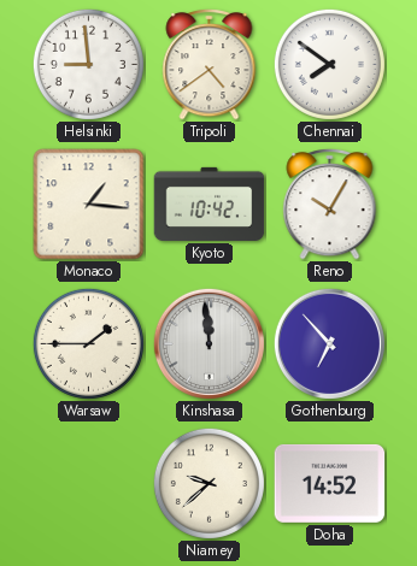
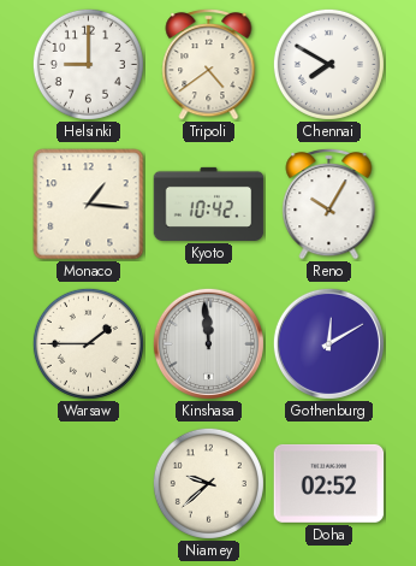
Helsinki: 8:59 -> 9:00 (88, 64)
Chennai: 7:51 -> 7:50 (328, 64)
Gothenburg: 6:53 -> 12:10 (328, 343)
Doha: 14:52 -> 02:52 (329, 483)
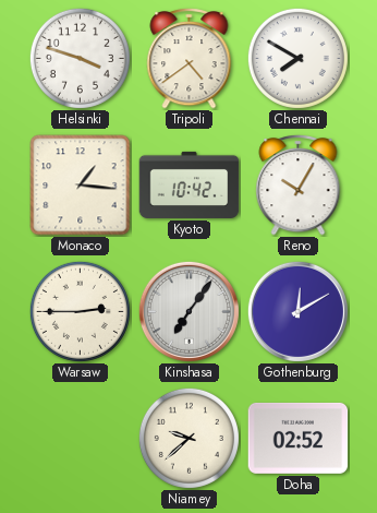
Helsinki: 9:00 -> 3:48 (80, 58)
Warsaw: 1:45 -> 2:45 (80, 311)
Kinshasa: 11:59 -> 7:06 (188, 311)
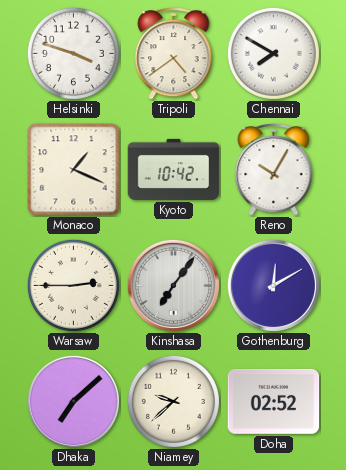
Monaco: 1:16 -> 1:19 (74, 170)
Dhaka: none -> 7:08 (73, 401)
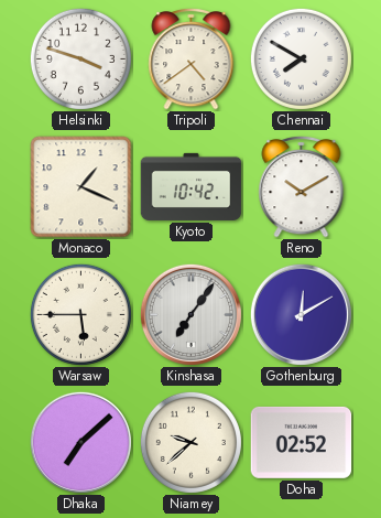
Reno: 10:05 -> 10:10 (302, 186)
Warsaw: 2:45 -> 5:45 (80, 314)
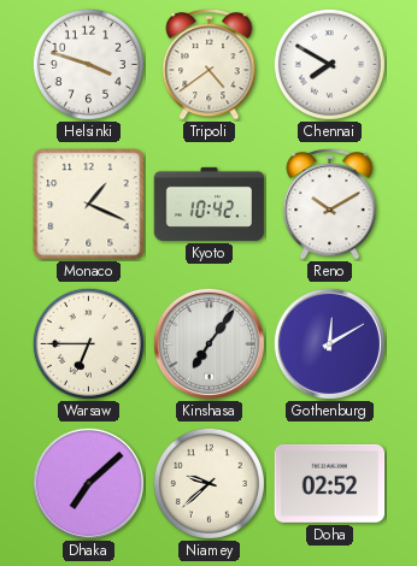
Warsaw: 5:45 -> 6:45 (88, 343)
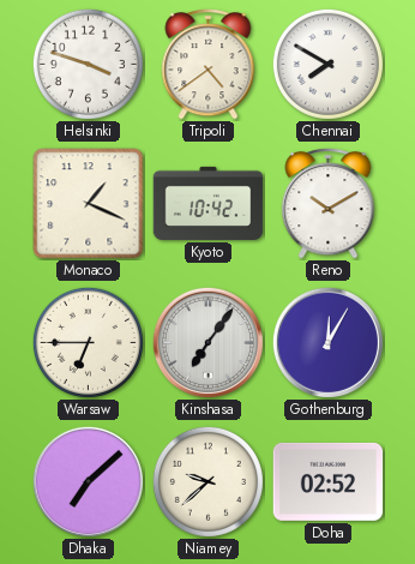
Gothenburg: 12:10 -> 12:05 (327, 342)
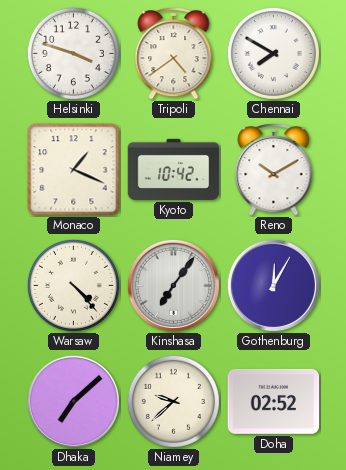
Warsaw: 6:45 -> 4:23 (73, 285)
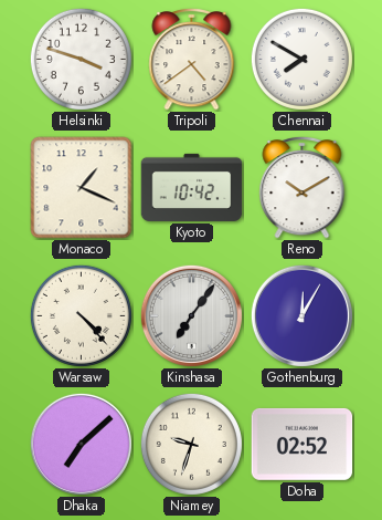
Niamey: 9:38 -> 9:33 (191, 444)
